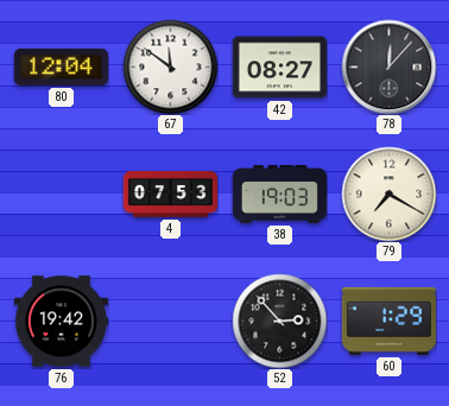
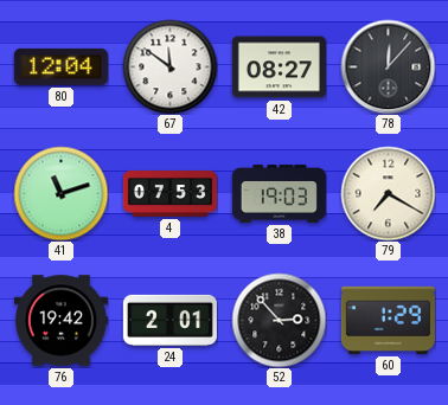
41: none -> 11:12 (60, 193)
24: none -> 2:01 (169, 320)
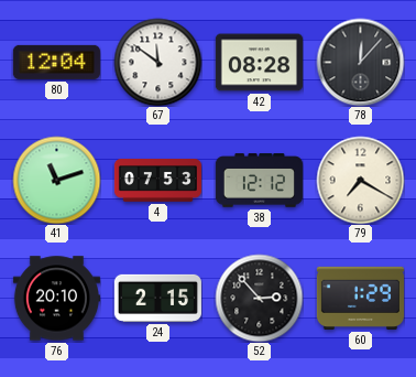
42: 08:27 -> 08:28 (259, 63)
38: 19:03 -> 12:12 (259, 181)
76: 19:42 -> 20:10 (56, 299)
24: 2:01 -> 2:15 (157, 298)
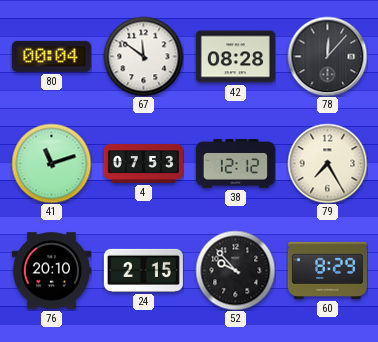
80: 12:04 -> 00:04 (51, 56)
79: 7:20 -> 7:25 (327, 163)
52: 2:53 -> 9:53 (235, 270)
60: 1:29 -> 8:29 (327, 270)
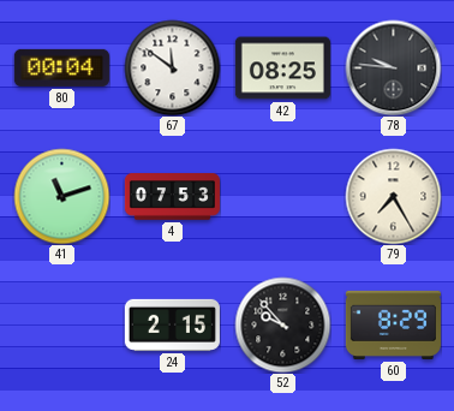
42: 08:28 -> 08:25 (282, 68)
78: 12:07 -> 9:46 (393, 67)
38: 12:12 -> none (235, 164)
76: 20:10 -> none (51, 271)
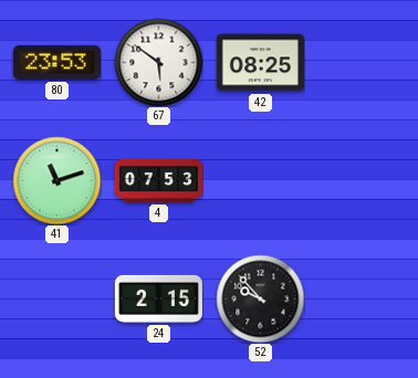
80: 00:04 -> 23:53 (56, 62)
67: 11:51 -> 5:51 (158, 62)
78: 9:46 -> none (393, 67)
79: 7:25 -> none (393, 196)
60: 8:29 -> none (393, 324)
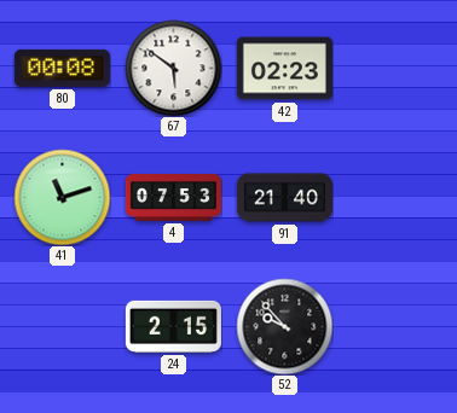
80: 23:53 -> 00:08 (62, 68)
42: 08:25 -> 02:23 (284, 69)
91: none -> 21:40 (284, 198)
